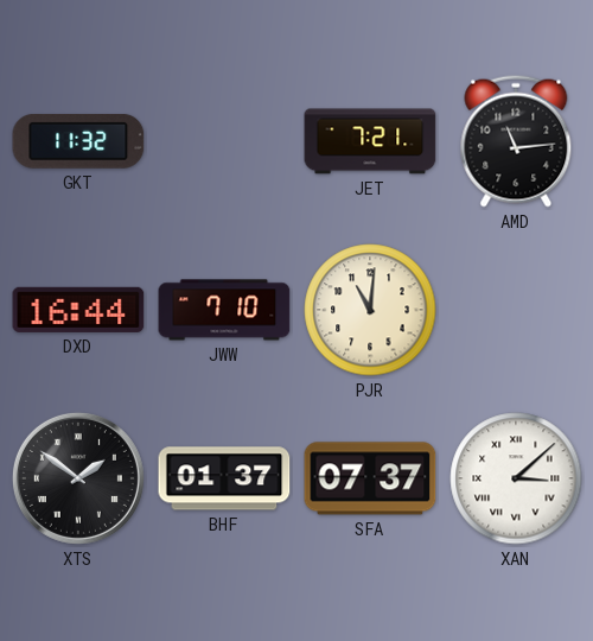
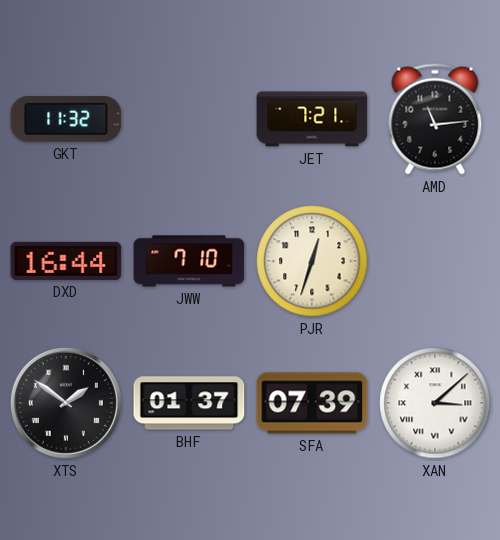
PJR: 11:01 -> 12:33 (312, 261)
SFA: 07:37 -> 07:39 (312, 403)
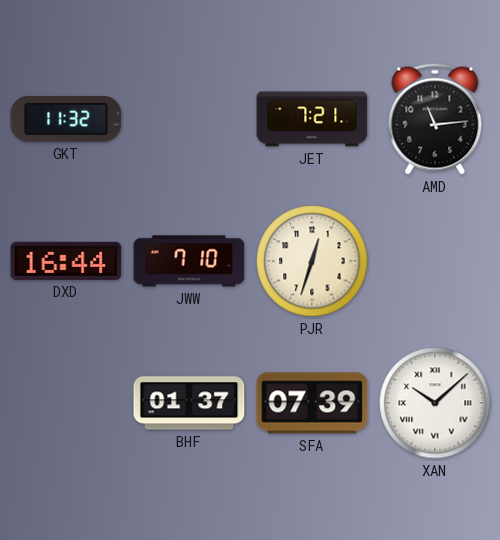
XTS: 1:51 -> none (66, 403)
XAN: 3:08 -> 10:08 (435, 403)
